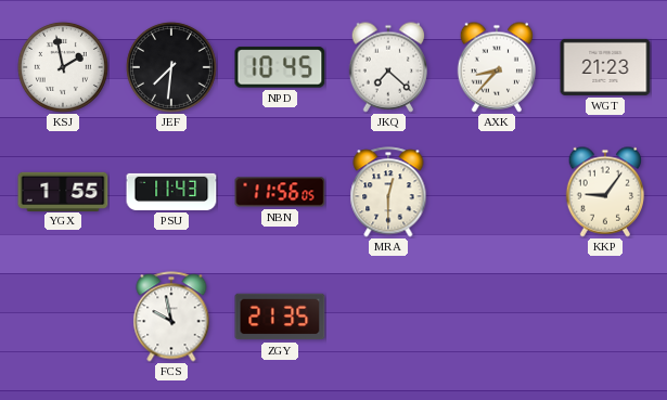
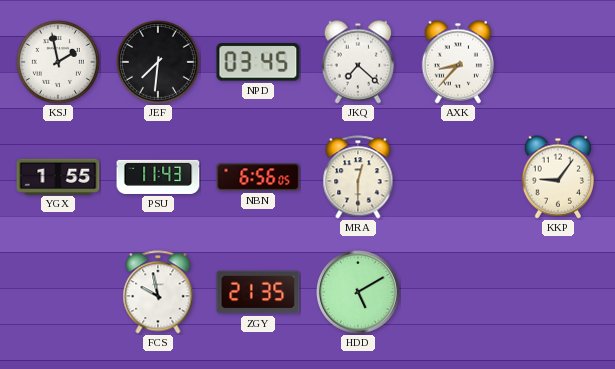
NPD: 10:45 -> 03:45 (258, 62)
WGT: 21:23 -> none (605, 67)
NBN: 11:56 -> 6:56 (258, 177)
HDD: none -> 5:10 (358, 292)
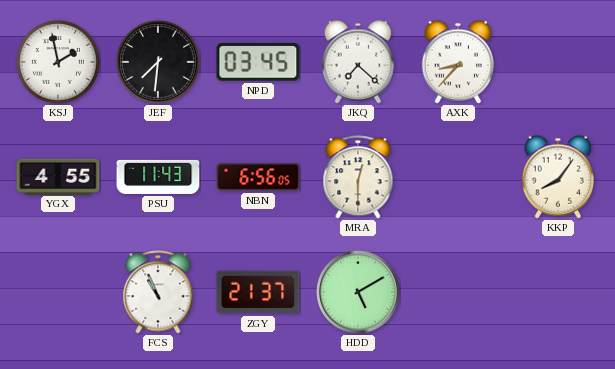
YGX: 1:55 -> 4:55 (58, 176)
KKP: 9:06 -> 8:06 (558, 177)
FCS: 9:58 -> 10:56 (158, 292)
ZGY: 21:35 -> 21:37 (258, 292)
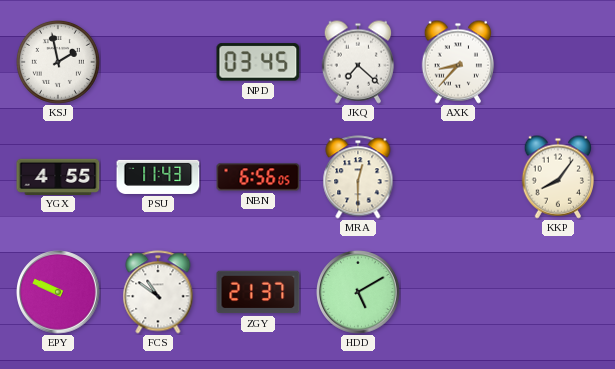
JEF: 7:31 -> none (158, 62)
EPY: none -> 9:49 (58, 292)
FCS: 10:56 -> 10:51 (158, 292)
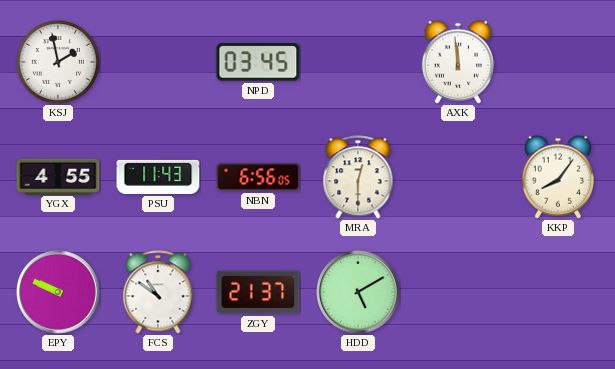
JKQ: 7:22 -> none (358, 62)
AXK: 8:37 -> 11:59 (458, 62)
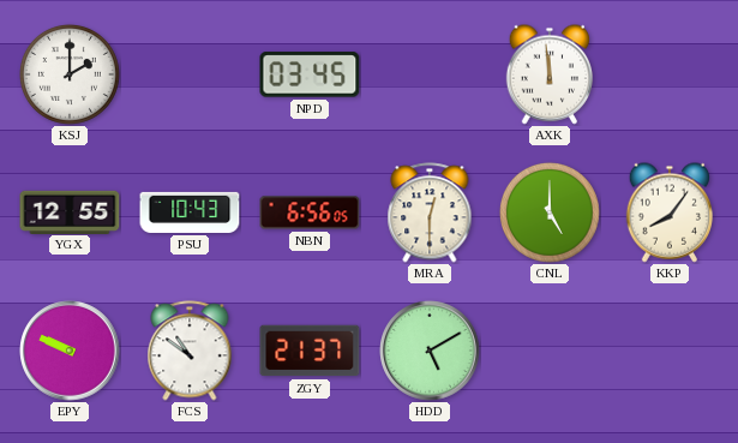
KSJ: 1:58 -> 2:00 (70, 74)
YGX: 4:55 -> 12:55 (70, 211)
PSU: 11:43 -> 10:43 (190, 212)
CNL: none -> 5:00 (550, 212)
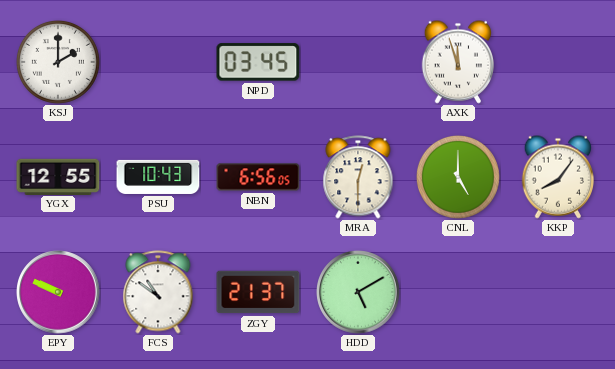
AXK: 11:59 -> 11:57 (458, 62)
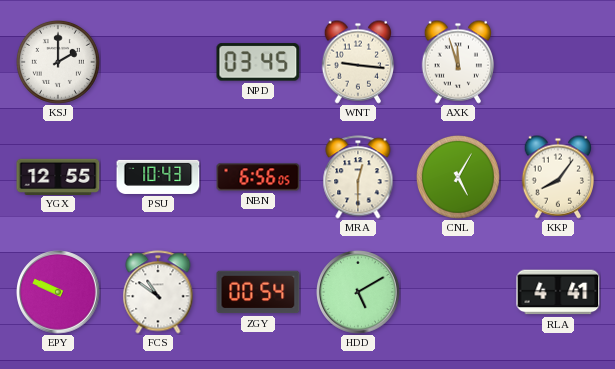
WNT: none -> 9:16 (358, 62)
CNL: 5:00 -> 5:05 (458, 177)
ZGY: 21:37 -> 00:54 (258, 292)
RLA: none -> 4:41 (558, 292)
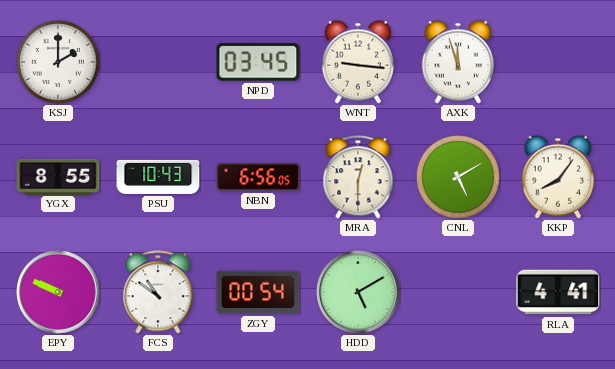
YGX: 12:55 -> 8:55 (58, 176)
CNL: 5:05 -> 5:10 (458, 177)
